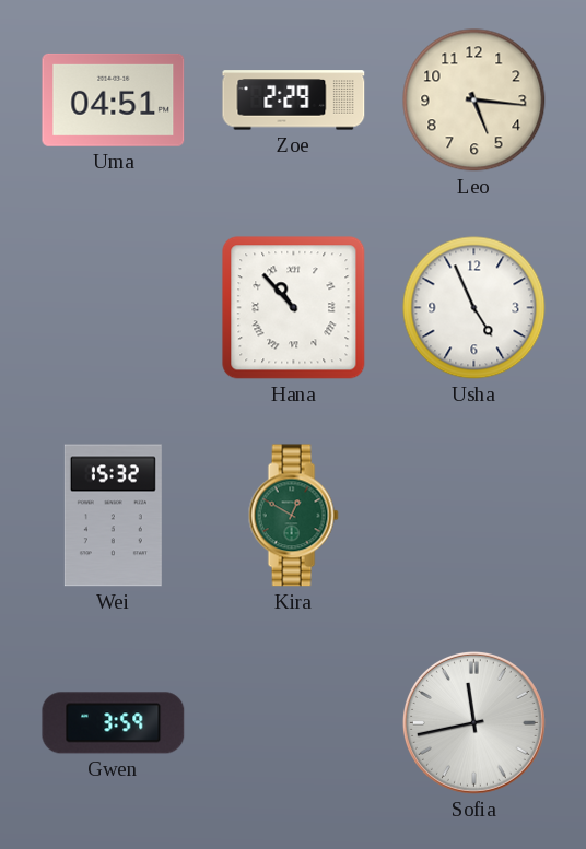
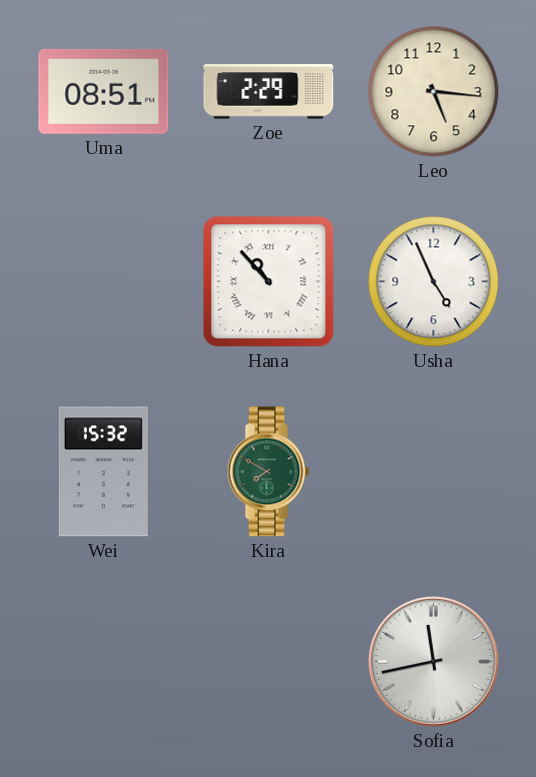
Uma: 04:51 -> 08:51 (104, 91)
Kira: 12:50 -> 7:50 (268, 472)
Gwen: 3:59 -> none (114, 723)
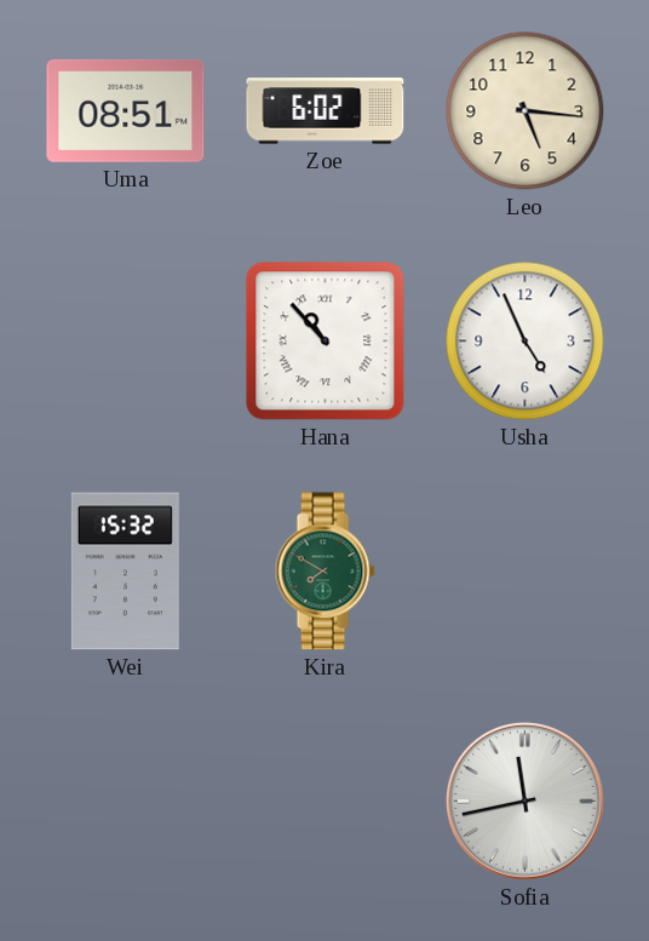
Zoe: 2:29 -> 6:02 (326, 111)
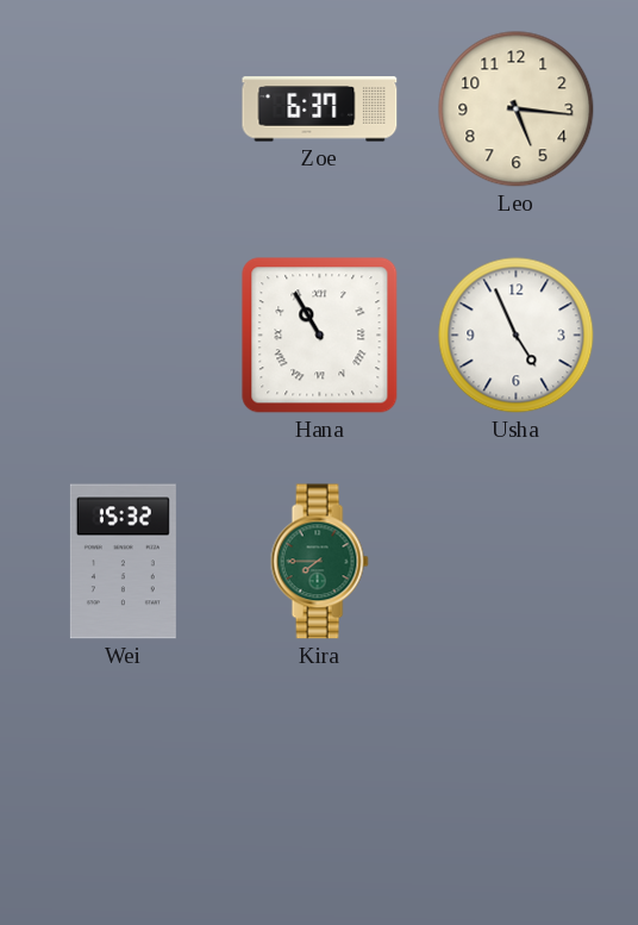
Uma: 08:51 -> none (126, 110)
Zoe: 6:02 -> 6:37 (320, 110)
Hana: 10:53 -> 10:55 (320, 336)
Kira: 7:50 -> 7:45 (319, 562)
Sofia: 11:43 -> none (524, 801)
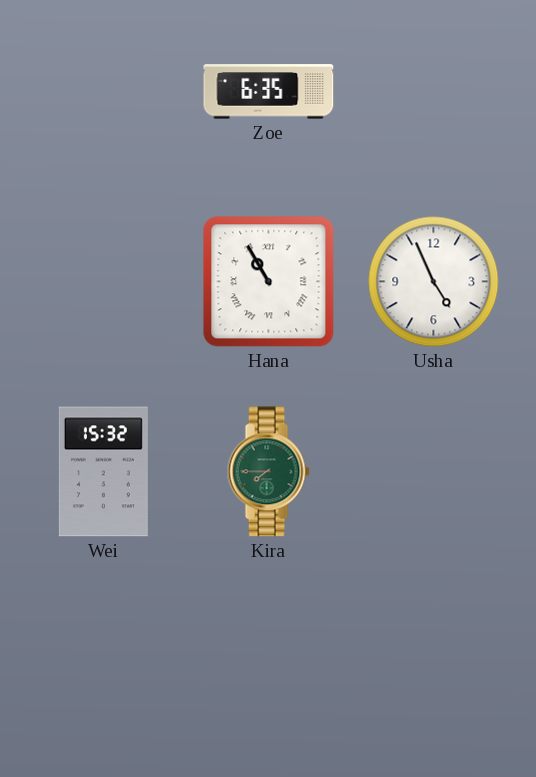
Zoe: 6:37 -> 6:35 (269, 92)
Leo: 5:16 -> none (517, 110)
